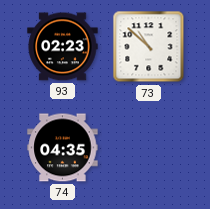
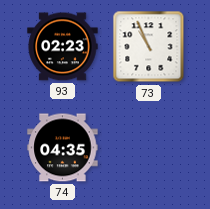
73: 10:52 -> 10:56 (149, 47)
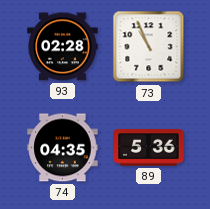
93: 02:23 -> 02:28 (63, 47)
89: none -> 5:36 (149, 148)
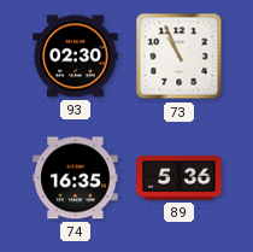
93: 02:28 -> 02:30 (76, 57)
74: 04:35 -> 16:35 (76, 178)
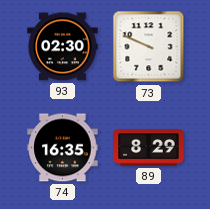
73: 10:56 -> 9:49 (149, 47)
89: 5:36 -> 8:29 (149, 148)
